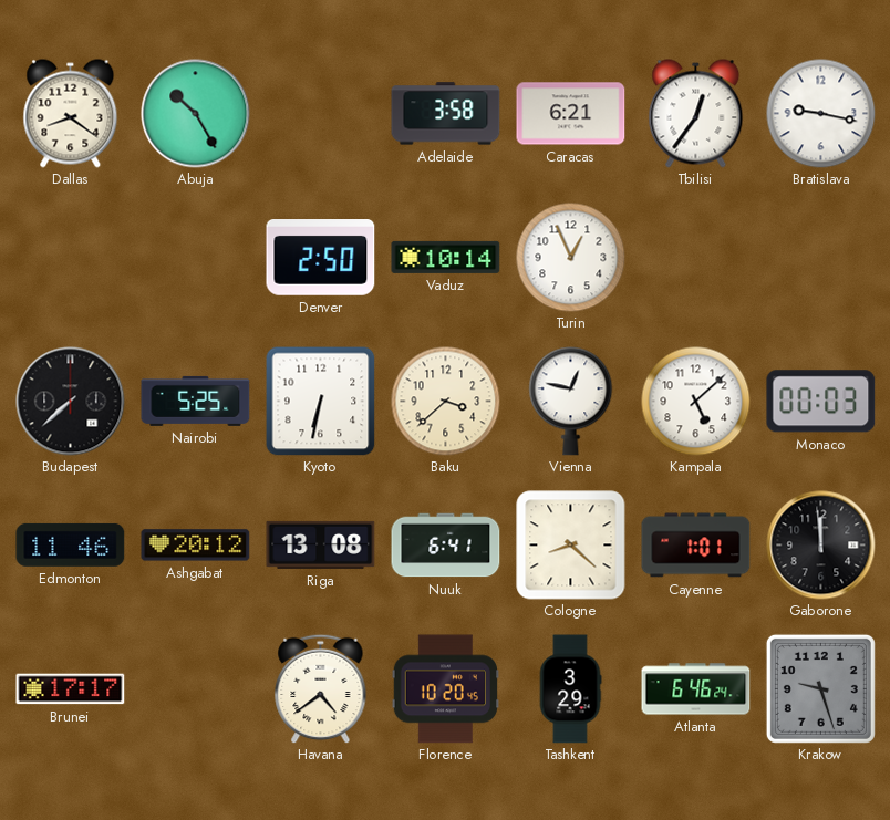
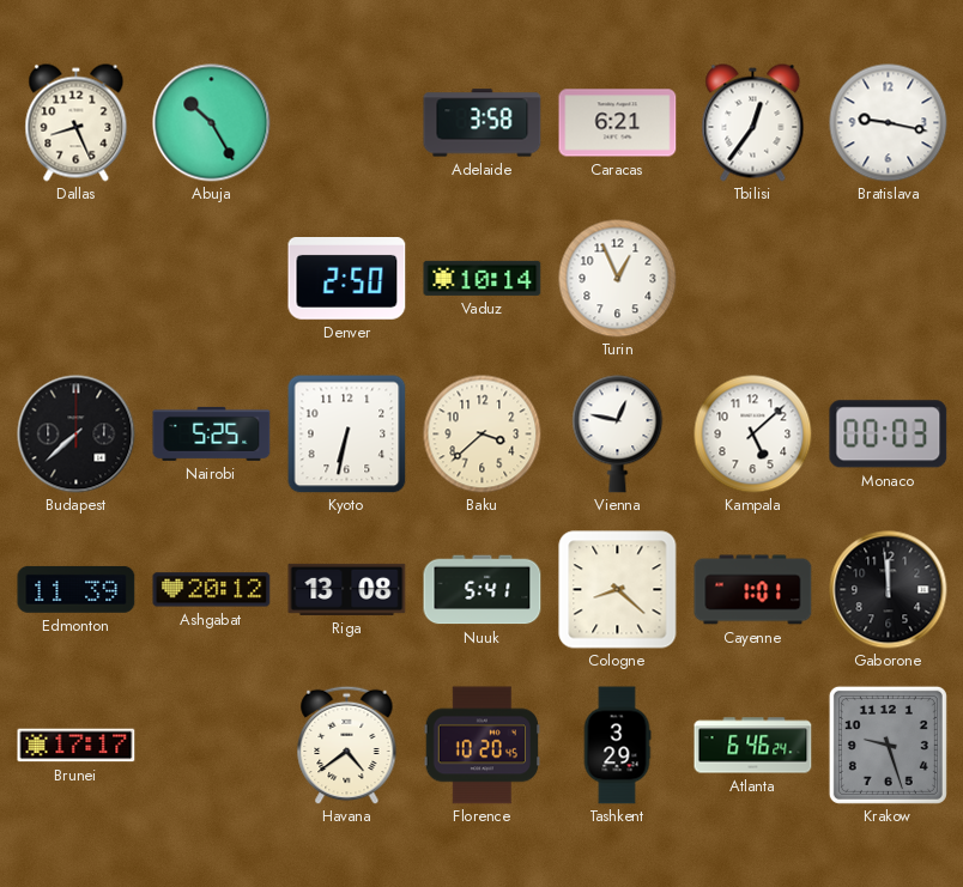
Dallas: 8:21 -> 8:26 (77, 123)
Edmonton: 11:46 -> 11:39 (77, 589)
Nuuk: 6:41 -> 5:41 (483, 590)
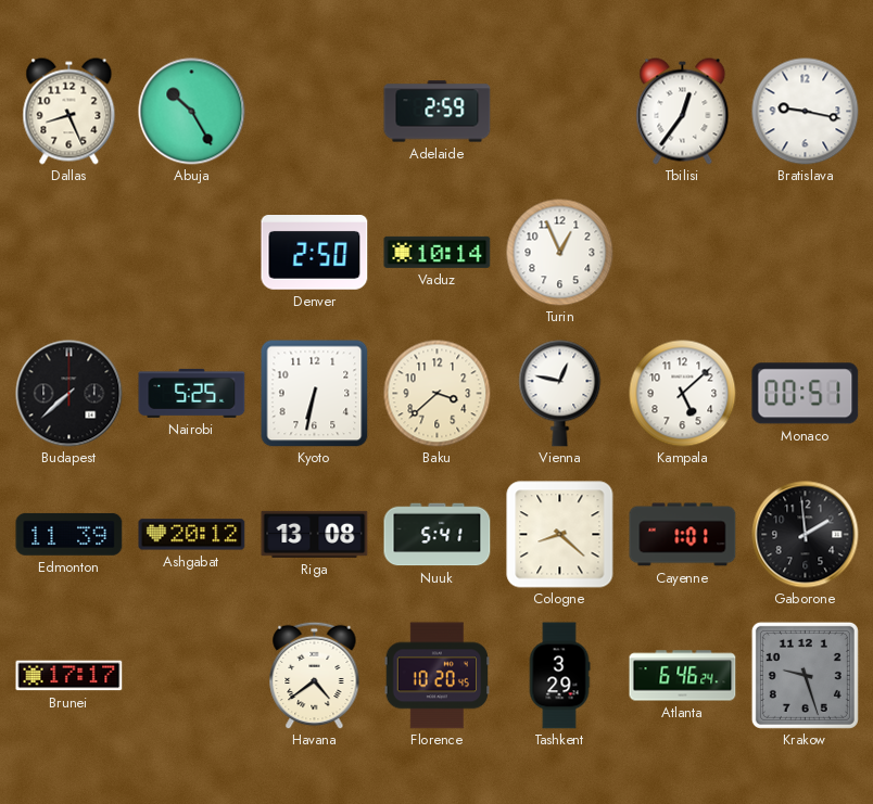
Adelaide: 3:58 -> 2:59 (438, 112)
Caracas: 6:21 -> none (618, 123)
Monaco: 00:03 -> 00:51 (806, 394)
Gaborone: 11:59 -> 1:59 (806, 535)
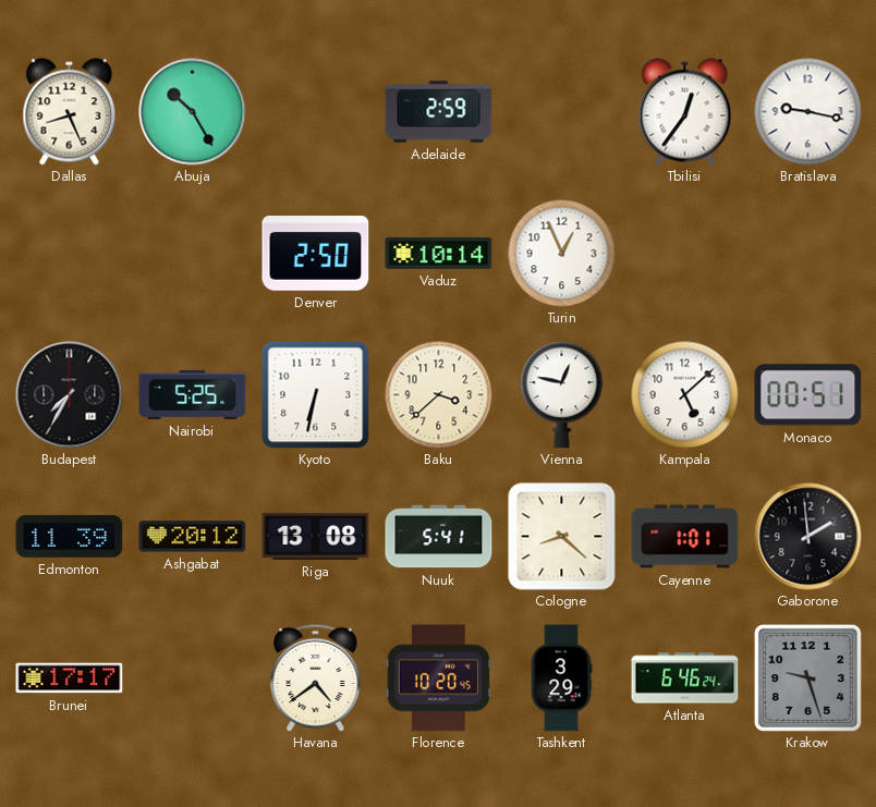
Budapest: 7:38 -> 7:35 (70, 395)
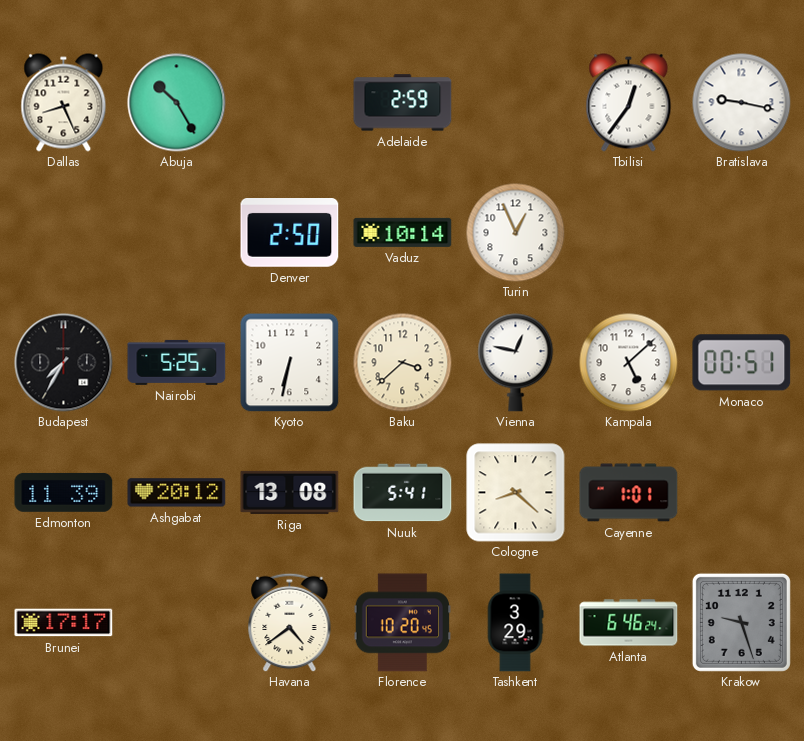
Gaborone: 1:59 -> none (808, 537)
